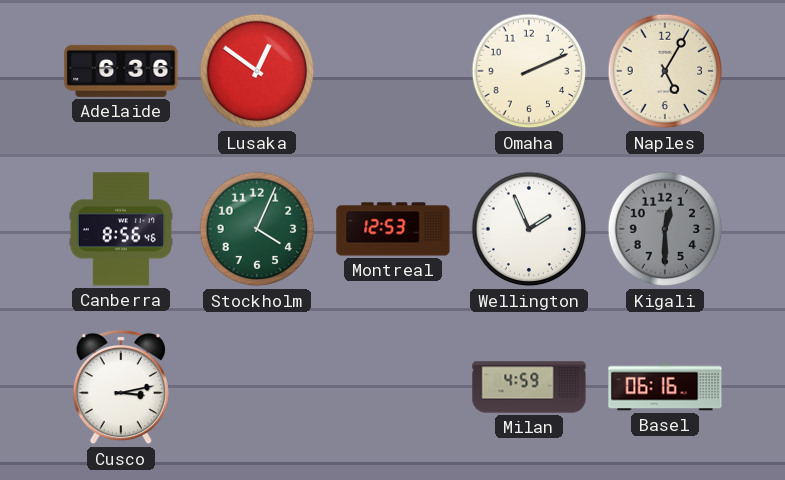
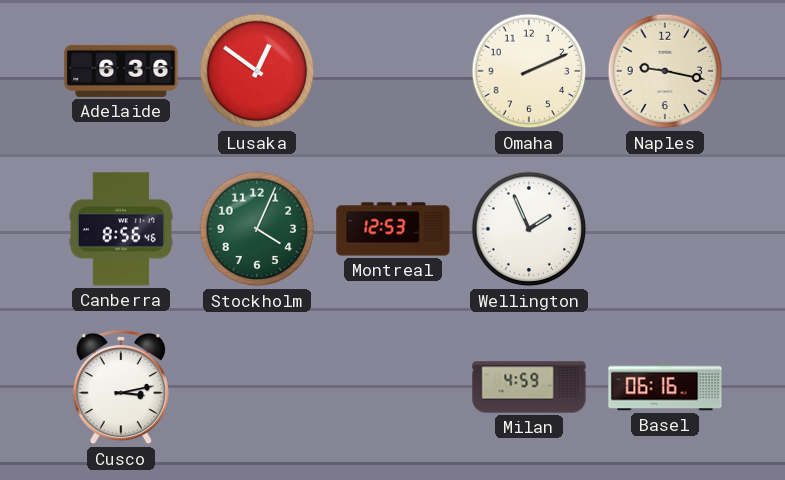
Naples: 5:05 -> 9:17 (665, 71)
Kigali: 12:30 -> none (665, 229)
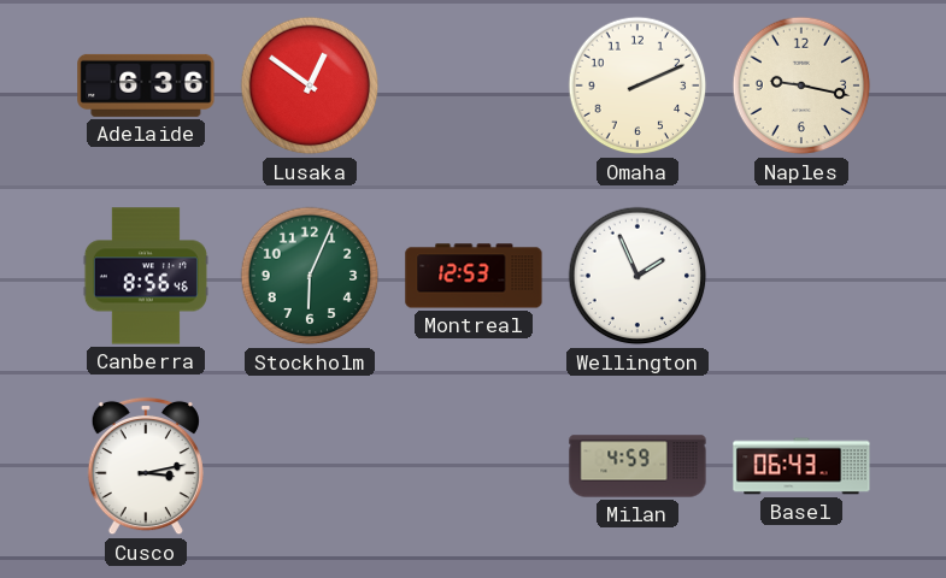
Stockholm: 4:04 -> 6:04 (310, 276)
Basel: 06:16 -> 06:43 (801, 466)
